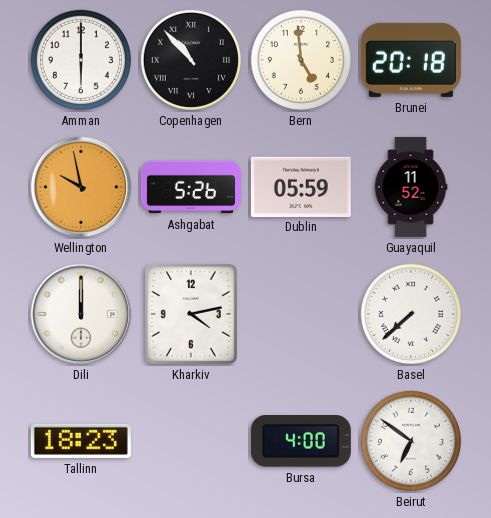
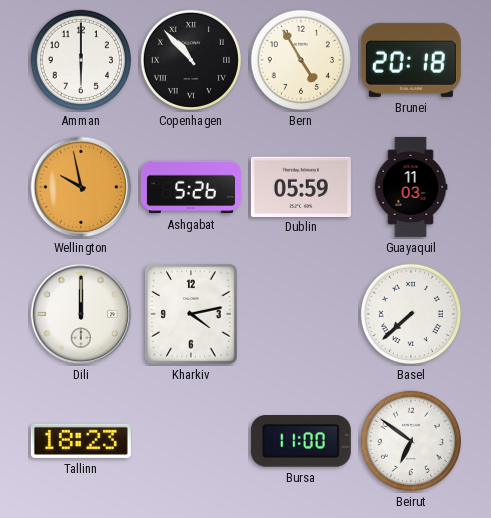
Bern: 4:59 -> 4:55 (301, 60)
Guayaquil: 11:52 -> 11:03 (411, 187)
Bursa: 4:00 -> 11:00 (301, 442)
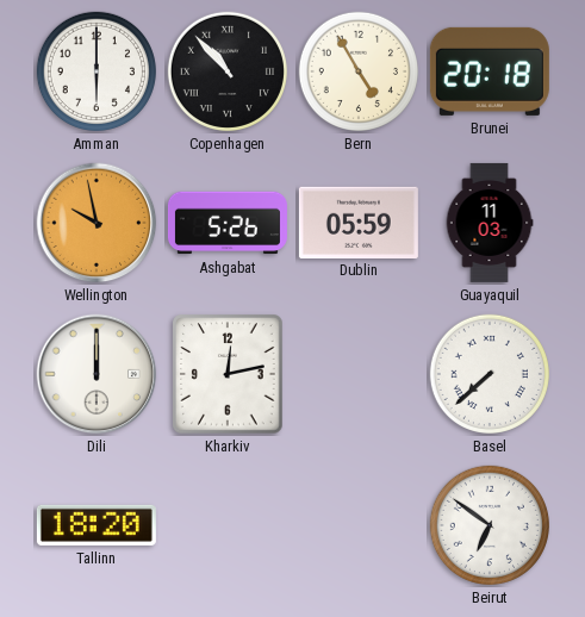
Kharkiv: 4:13 -> 12:13 (228, 374)
Tallinn: 18:23 -> 18:20 (97, 525)
Bursa: 11:00 -> none (301, 442)
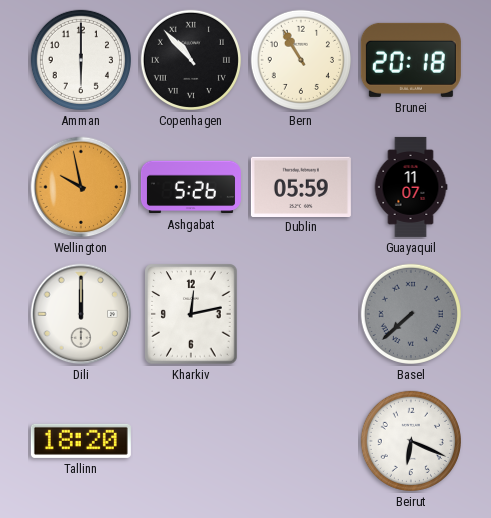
Bern: 4:55 -> 10:55 (301, 60)
Guayaquil: 11:03 -> 11:07 (411, 187)
Basel dial: white -> grey (411, 314)
Beirut: 6:51 -> 6:19 (411, 441)
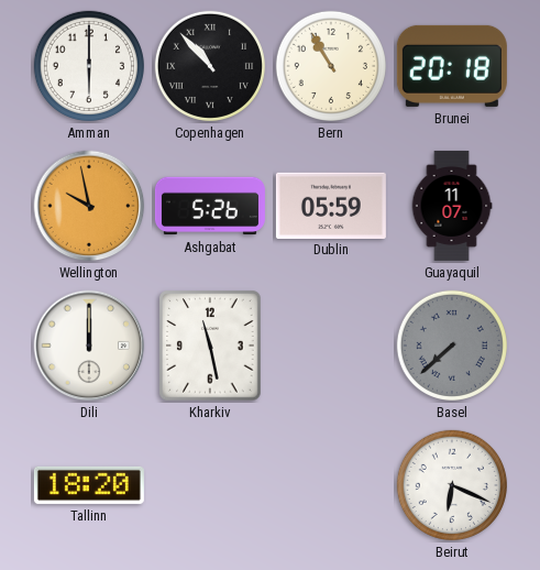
Kharkiv: 12:13 -> 11:28 (210, 346)
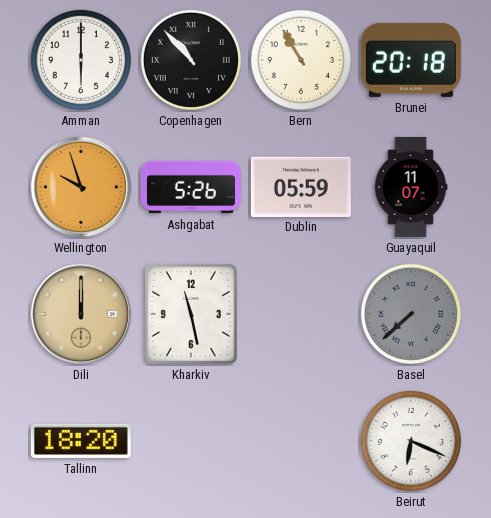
Wellington: 9:58 -> 9:57 (81, 187)
Dili dial: white -> champagne (81, 314)
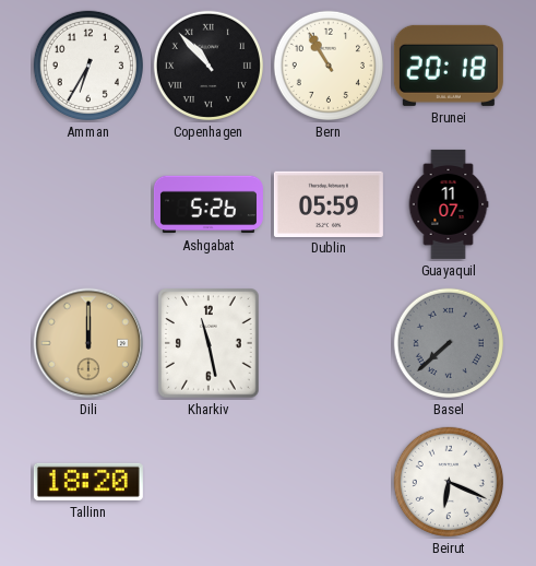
Amman: 6:00 -> 6:35 (88, 66)
Wellington: 9:57 -> none (81, 187)
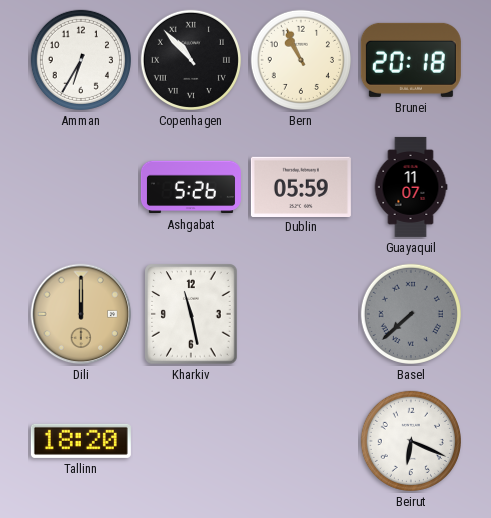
Bern: 10:55 -> 10:56 (301, 60)
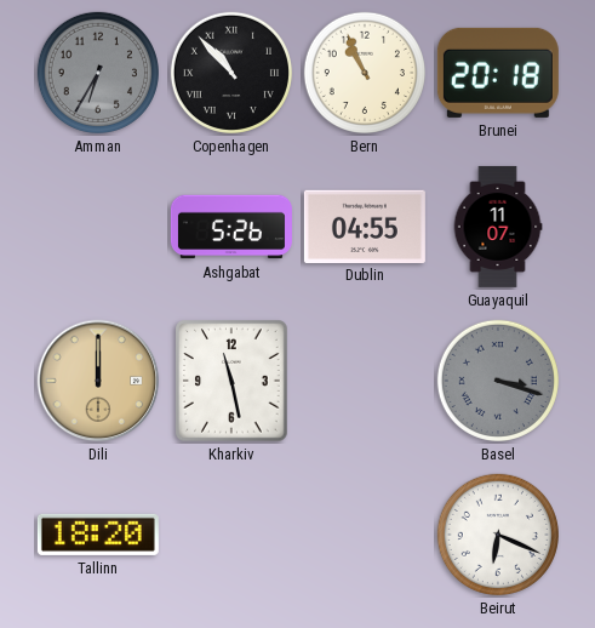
Amman dial: white -> grey (98, 73)
Dublin: 05:59 -> 04:55 (365, 225)
Basel: 7:38 -> 3:18 (498, 381)
